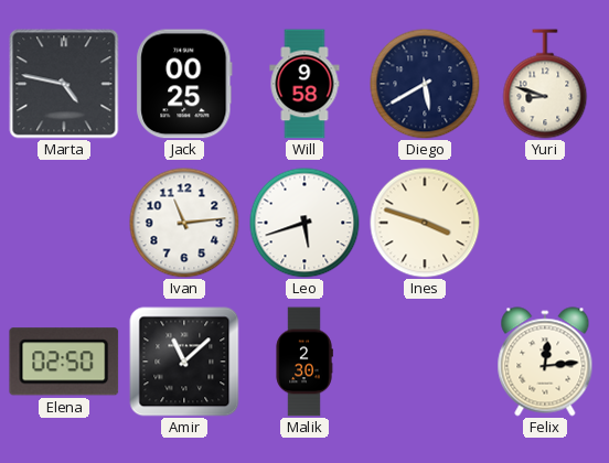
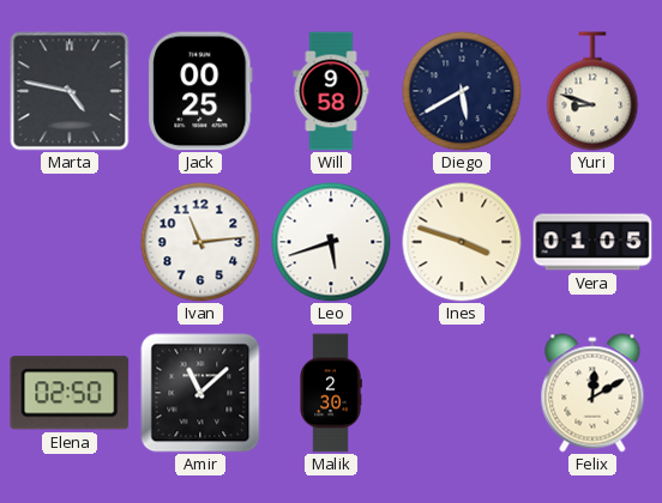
Vera: none -> 01:05 (592, 242)
Felix: 12:14 -> 12:10 (592, 393)
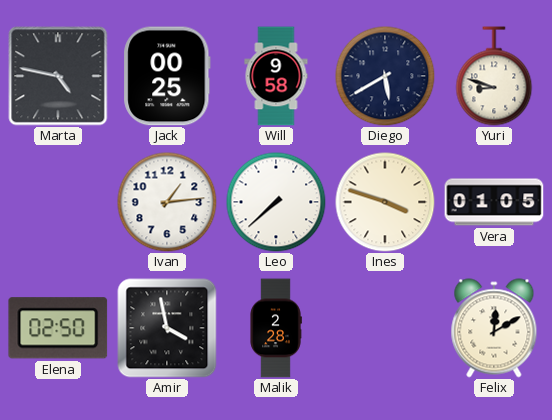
Ivan: 11:14 -> 1:14 (167, 202)
Leo: 5:42 -> 7:38 (276, 202)
Amir: 11:08 -> 3:58 (167, 328)
Malik: 2:30 -> 2:28 (276, 328)
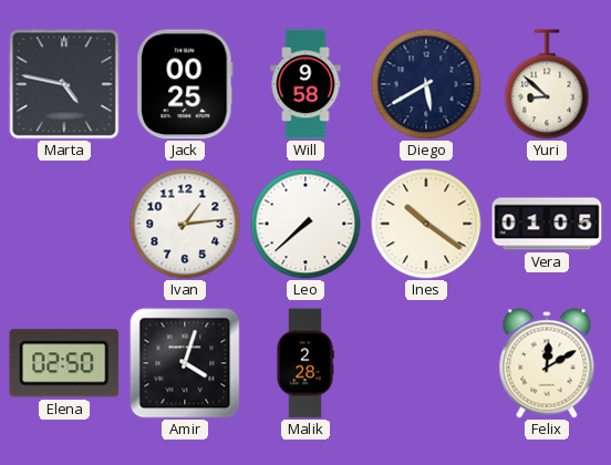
Yuri: 8:48 -> 8:52 (547, 84)
Ines: 3:48 -> 10:21 (426, 224)
Amir: 3:58 -> 4:03 (185, 363)
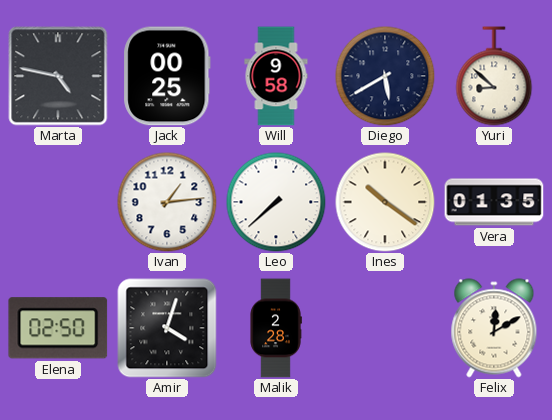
Vera: 01:05 -> 01:35 (494, 202)
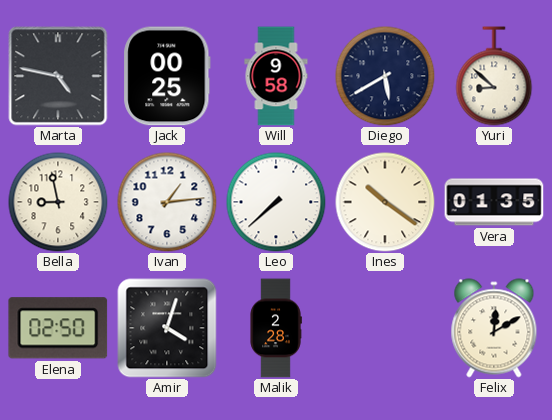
Bella: none -> 8:58 (58, 202)
